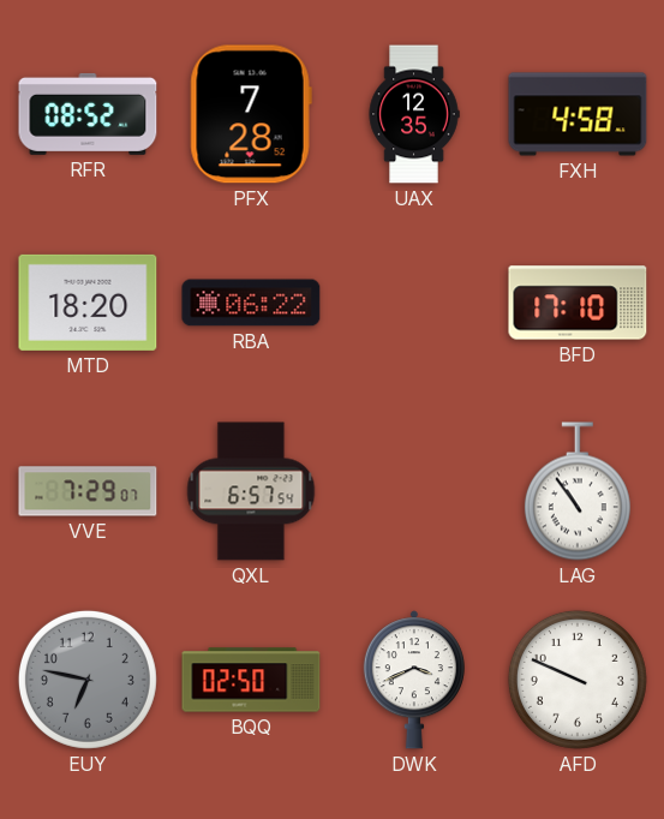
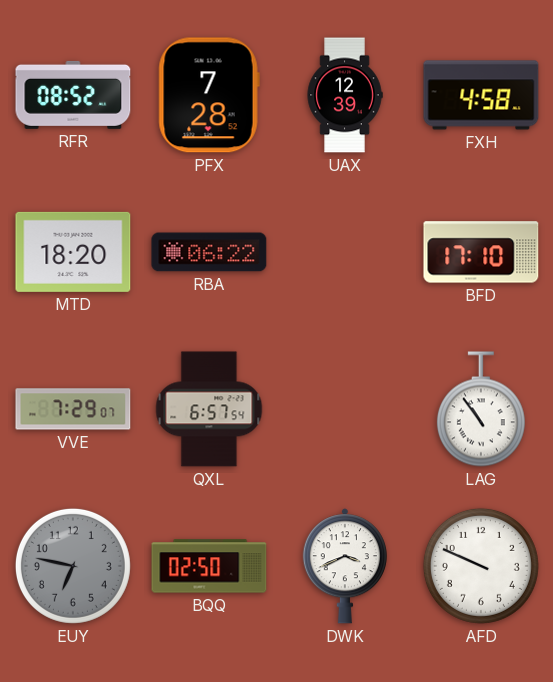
UAX: 12:35 -> 12:39 (345, 95)
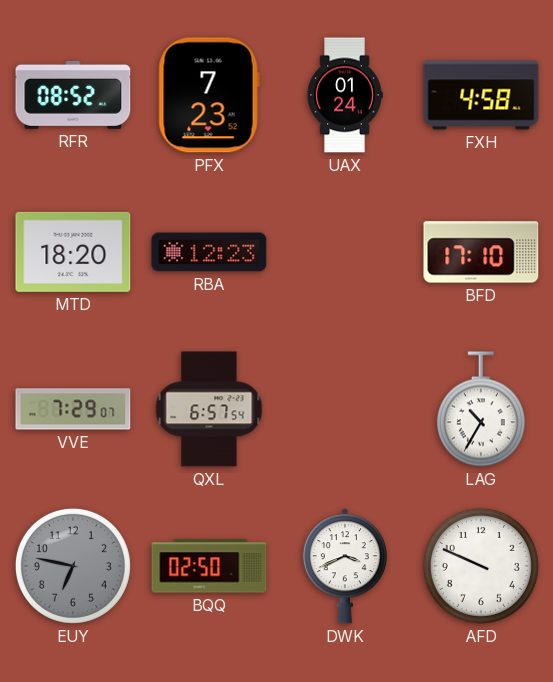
PFX: 7:28 -> 7:23 (209, 95)
UAX: 12:39 -> 01:24 (345, 95)
RBA: 06:22 -> 12:23 (209, 252)
LAG: 10:54 -> 10:35 (481, 409)
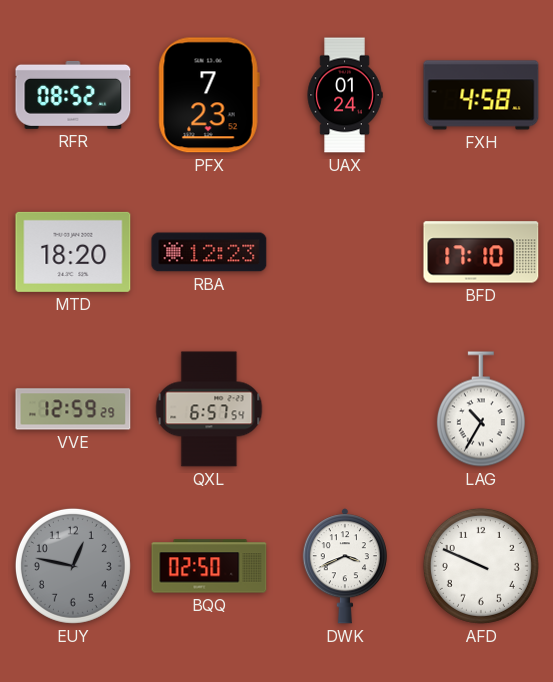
VVE: 7:29 -> 12:59 (73, 409)
EUY: 6:47 -> 12:47 (73, 566)
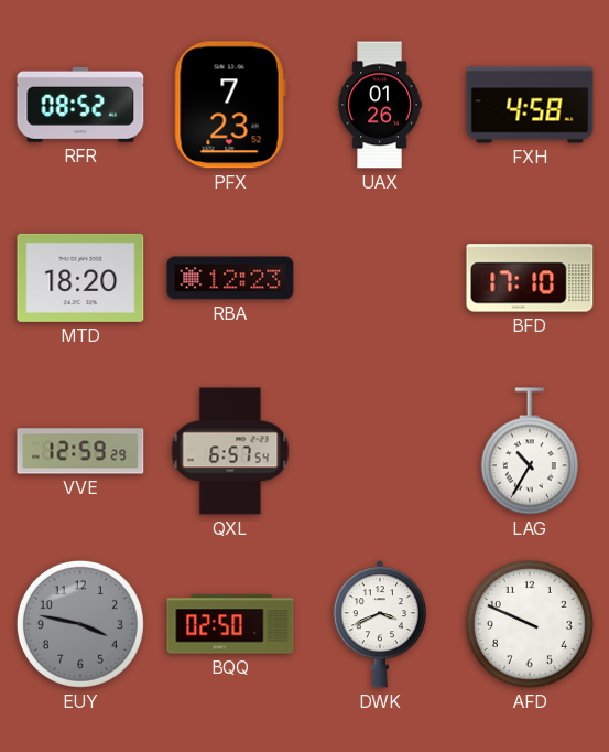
UAX: 01:24 -> 01:26 (380, 105)
EUY: 12:47 -> 3:47 (80, 624)
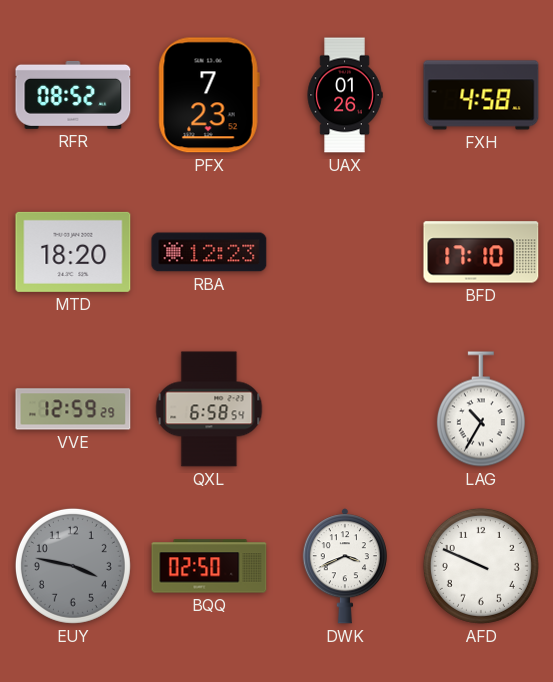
QXL: 6:57 -> 6:58 (209, 409)
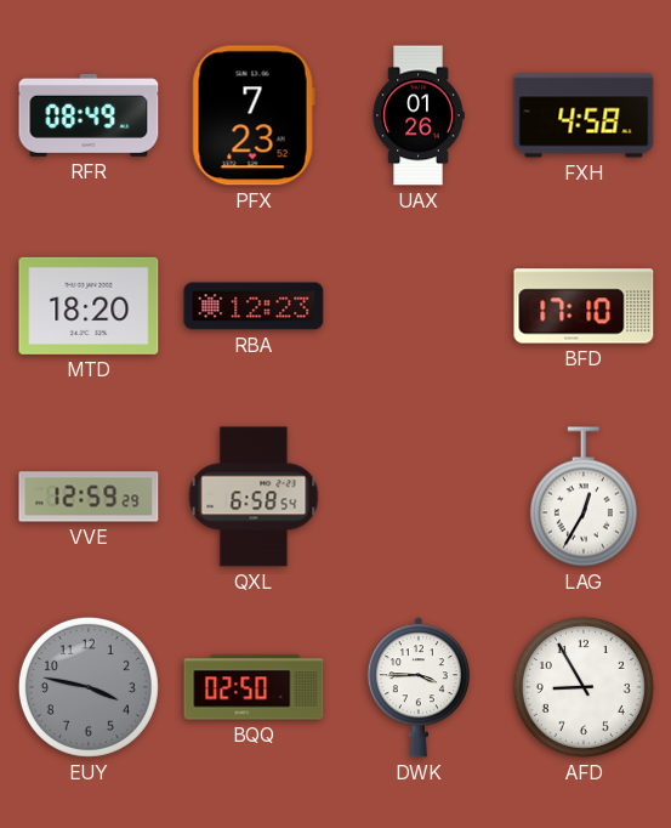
RFR: 08:52 -> 08:49 (89, 115)
LAG: 10:35 -> 12:35 (584, 497)
DWK: 3:41 -> 3:45 (419, 687)
AFD: 9:49 -> 8:55 (584, 687)
